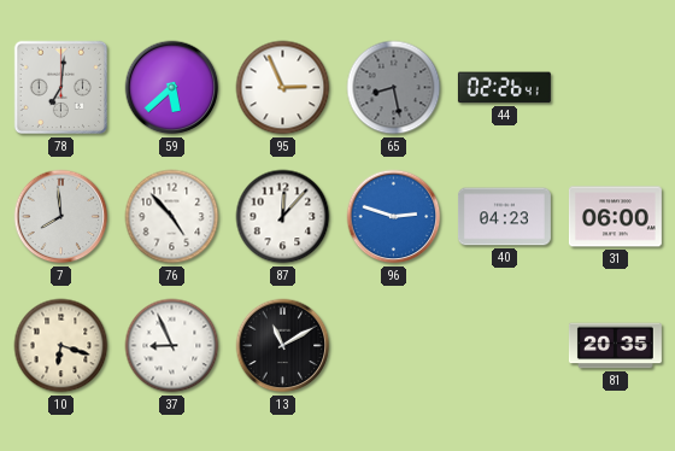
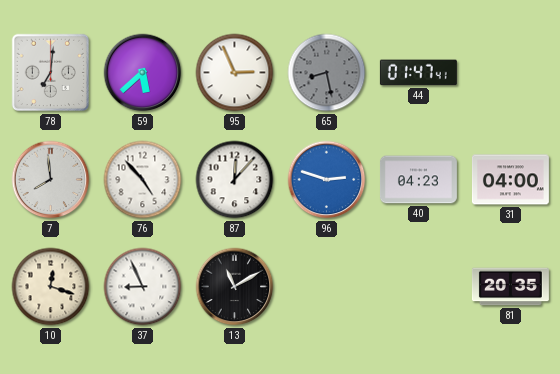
44: 02:26 -> 01:47 (418, 73)
31: 06:00 -> 04:00 (510, 180)
10: 6:18 -> 12:18 (51, 287)
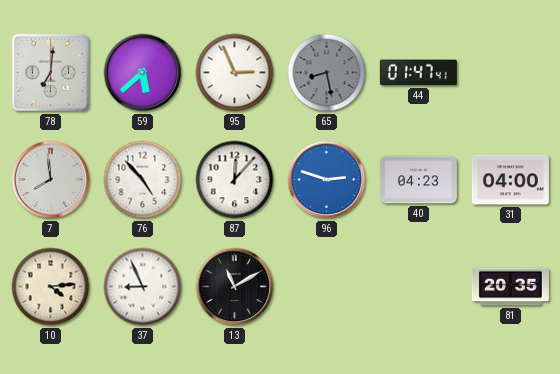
10: 12:18 -> 4:14 (51, 287)
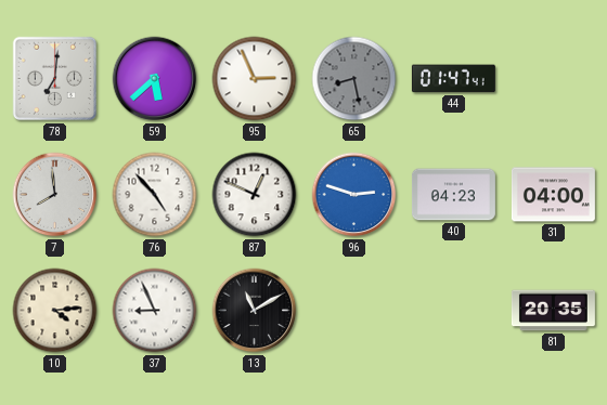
87: 12:07 -> 12:49 (255, 195)
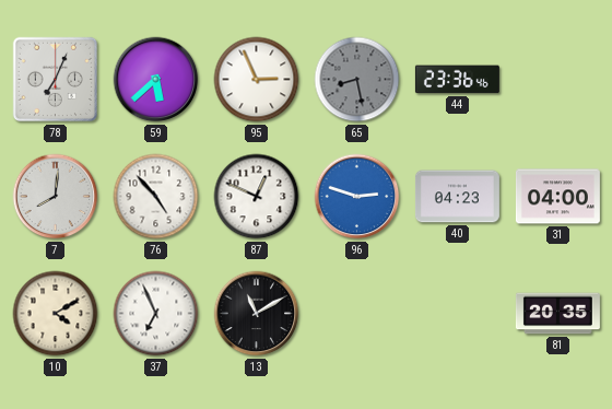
78: 7:01 -> 7:04 (56, 80)
44: 01:47 -> 23:36 (457, 80)
7: 7:59 -> 8:01 (56, 197)
10: 4:14 -> 4:10 (56, 314)
37: 8:56 -> 6:56 (156, 314)
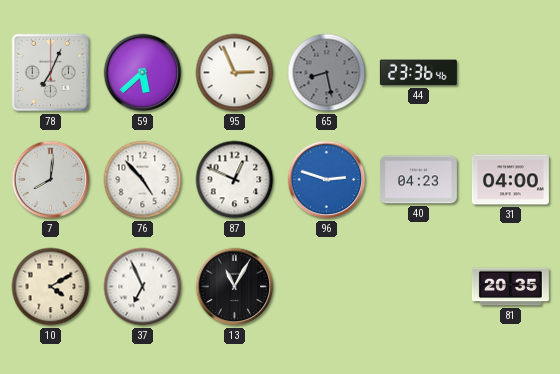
13: 11:10 -> 11:05 (235, 287)
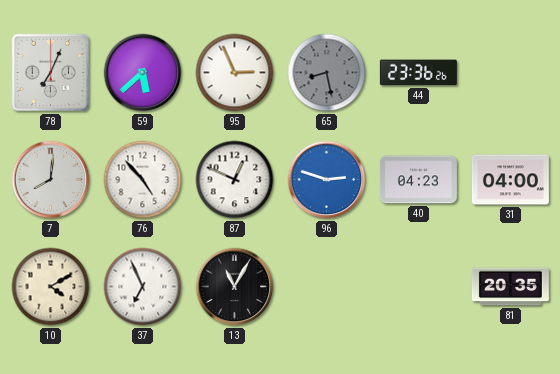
44: 23:36:46 -> 23:36:26 (418, 73)
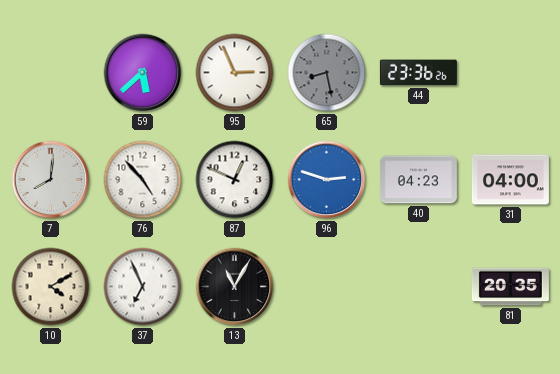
78: 7:04 -> none (51, 73)
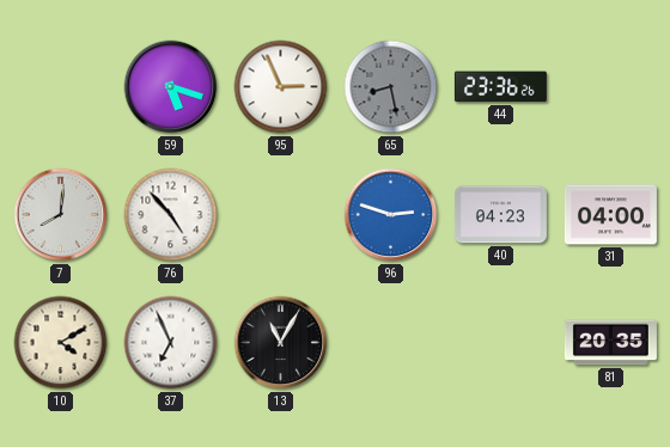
59: 5:38 -> 5:18 (171, 87)
87: 12:49 -> none (235, 180)
